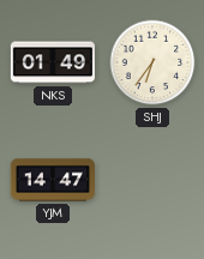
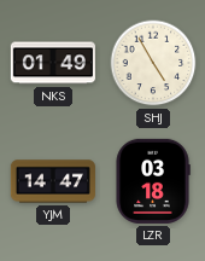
SHJ: 6:36 -> 4:55 (153, 63)
LZR: none -> 03:18 (153, 181)
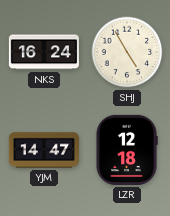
NKS: 01:49 -> 16:24 (44, 52)
LZR: 03:18 -> 12:18 (127, 150)
